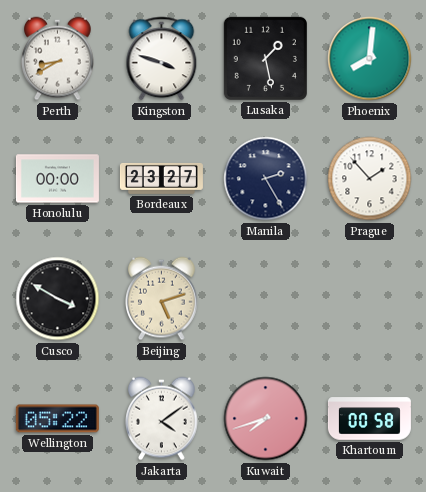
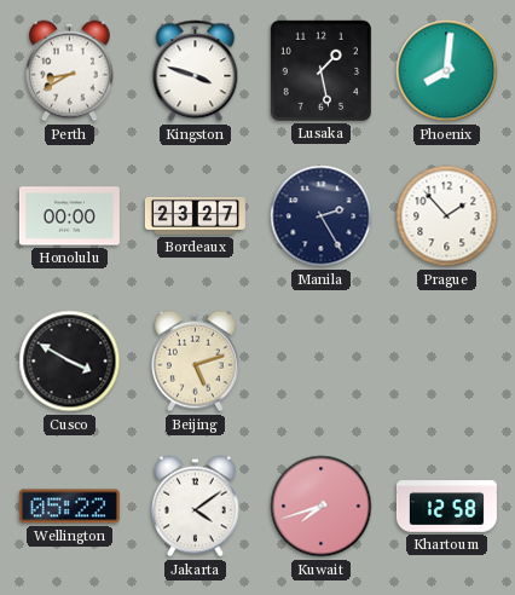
Khartoum: 00:58 -> 12:58 (446, 507)
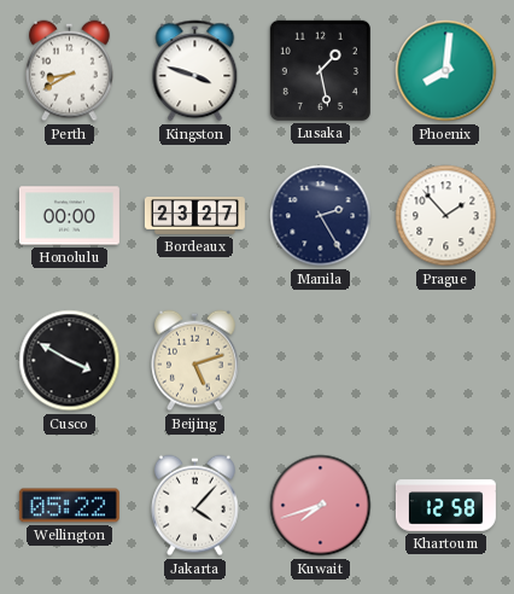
Jakarta: 4:09 -> 4:07 (195, 506)
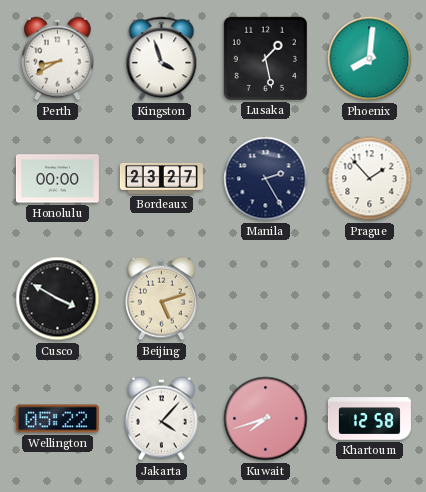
Kingston: 3:48 -> 3:57 (162, 59)
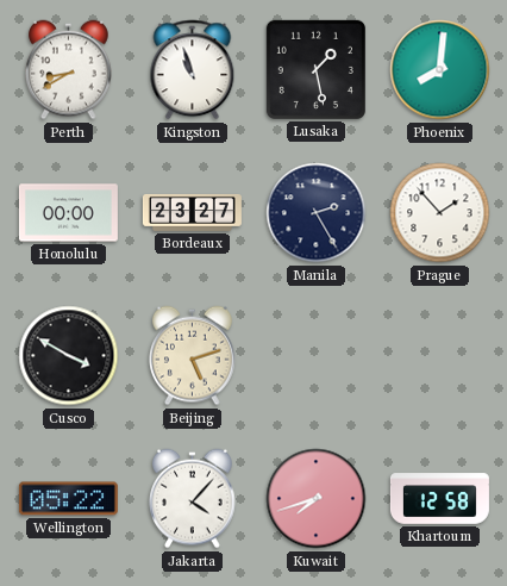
Kingston: 3:57 -> 10:57 (193, 70)
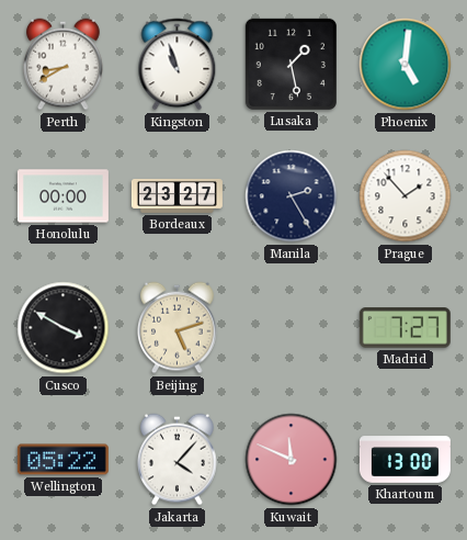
Phoenix: 8:01 -> 5:01 (406, 65)
Madrid: none -> 7:27 (405, 328)
Kuwait: 7:42 -> 11:49 (292, 460)
Khartoum: 12:58 -> 13:00 (405, 460)
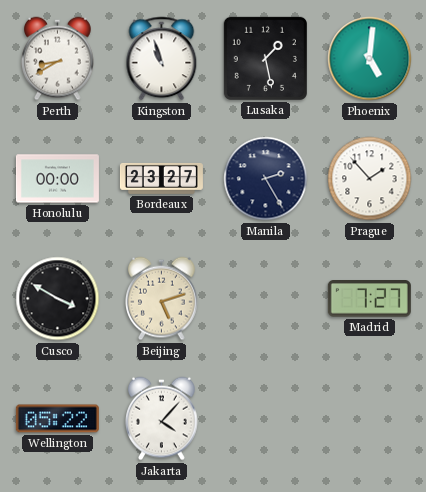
Kuwait: 11:49 -> none (292, 460)
Khartoum: 13:00 -> none (405, 460)
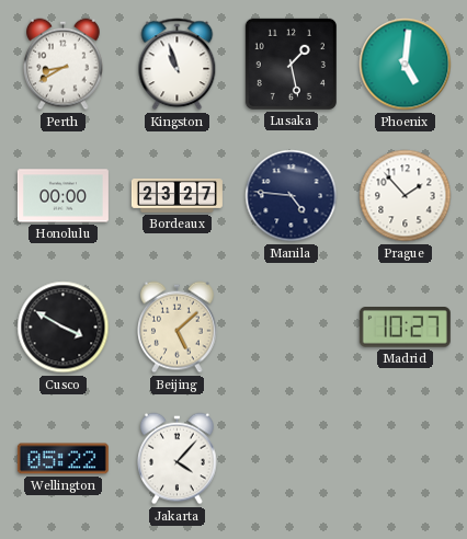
Manila: 2:25 -> 4:46 (292, 196)
Beijing: 5:12 -> 5:08 (178, 328)
Madrid: 7:27 -> 10:27 (405, 328)
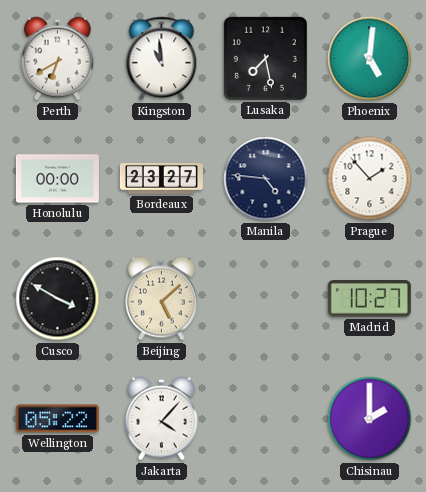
Perth: 8:40 -> 6:40 (58, 59)
Kingston: 10:57 -> 10:59 (162, 59)
Lusaka: 1:28 -> 7:28 (265, 58)
Chisinau: none -> 2:00 (370, 419)
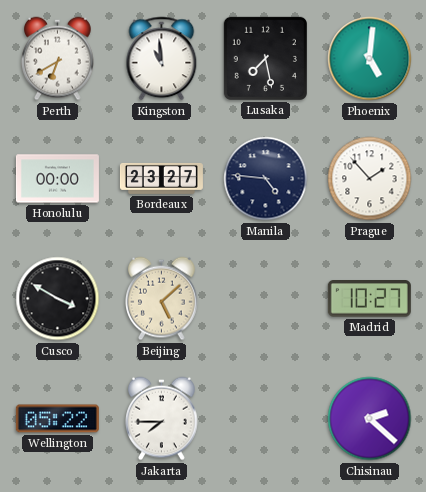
Jakarta: 4:07 -> 7:45 (162, 419)
Chisinau: 2:00 -> 2:22 (370, 419)
